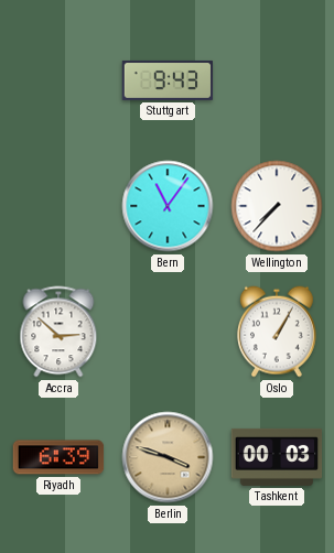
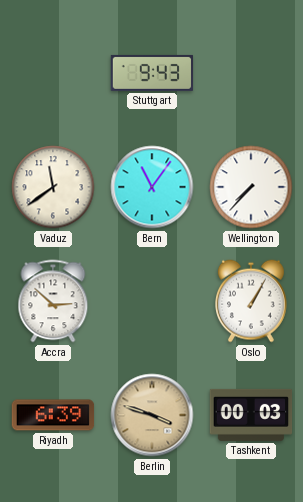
Vaduz: none -> 11:39 (53, 187)
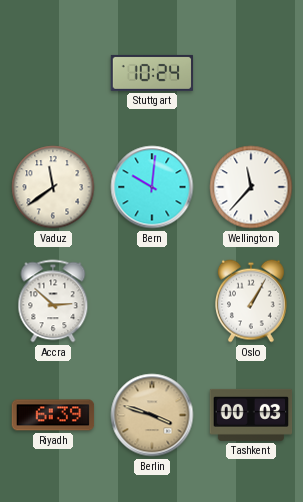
Stuttgart: 9:43 -> 10:24 (152, 73)
Bern: 11:06 -> 10:01 (152, 187)
Wellington: 7:37 -> 11:37 (251, 187)
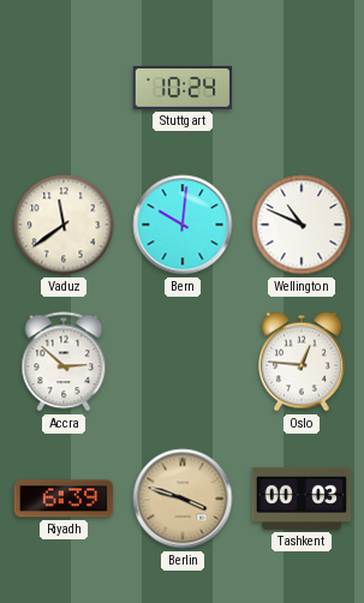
Wellington: 11:37 -> 10:49 (302, 225)
Oslo: 1:05 -> 12:46 (303, 362)
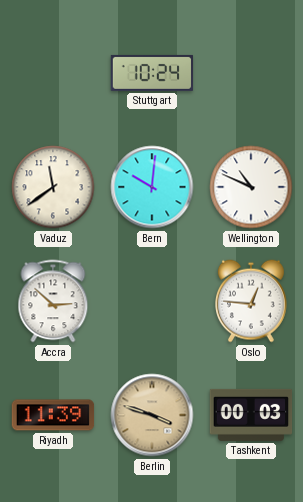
Riyadh: 6:39 -> 11:39 (53, 415)
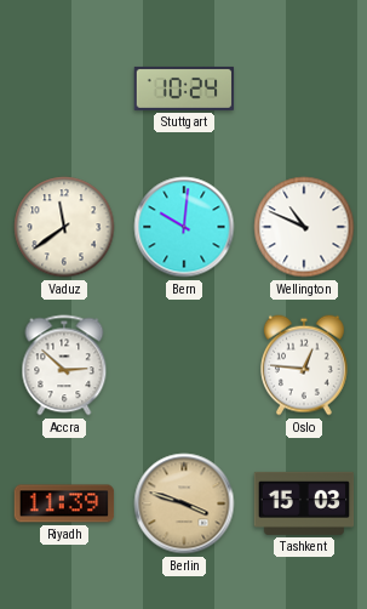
Tashkent: 00:03 -> 15:03 (304, 503)
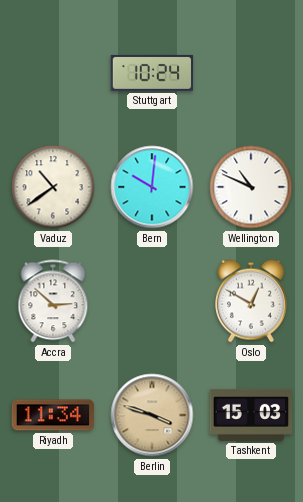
Vaduz: 11:39 -> 10:39 (53, 187)
Oslo: 12:46 -> 12:50 (252, 301)
Riyadh: 11:39 -> 11:34 (53, 415)
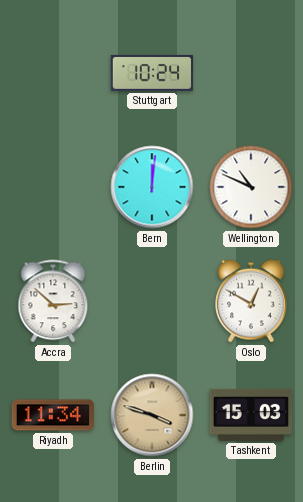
Vaduz: 10:39 -> none (53, 187)
Bern: 10:01 -> 12:01 (152, 187)
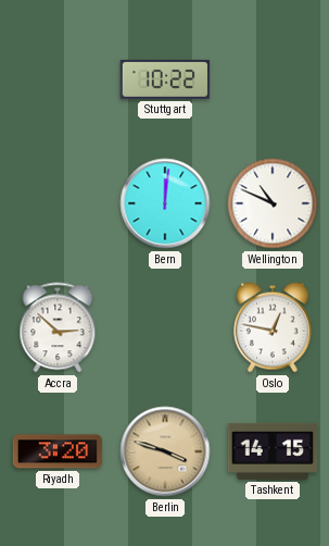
Stuttgart: 10:24 -> 10:22 (165, 79)
Oslo: 12:50 -> 12:47 (274, 327)
Riyadh: 11:34 -> 3:20 (58, 451)
Tashkent: 15:03 -> 14:15 (273, 451)
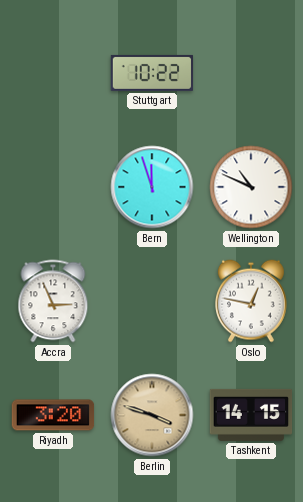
Bern: 12:01 -> 11:57 (152, 187)
Accra: 2:52 -> 2:56 (53, 301)
